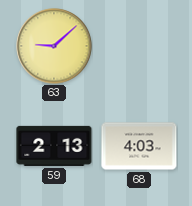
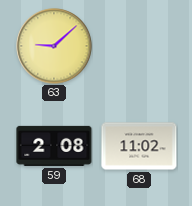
59: 2:13 -> 2:08 (54, 146)
68: 4:03 -> 11:02 (139, 146)
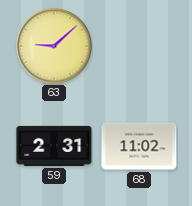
59: 2:08 -> 2:31 (54, 146)
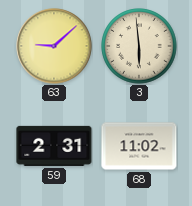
3: none -> 5:59 (139, 46)
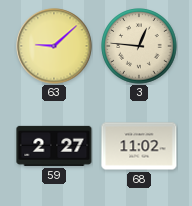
3: 5:59 -> 12:46 (139, 46)
59: 2:31 -> 2:27 (54, 146)
